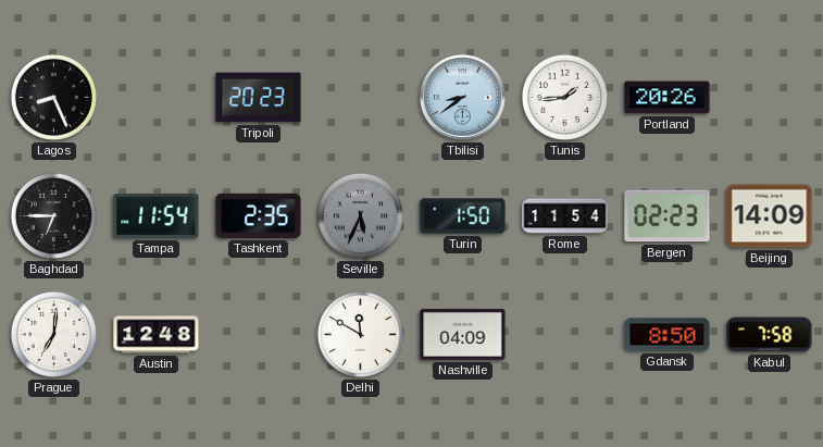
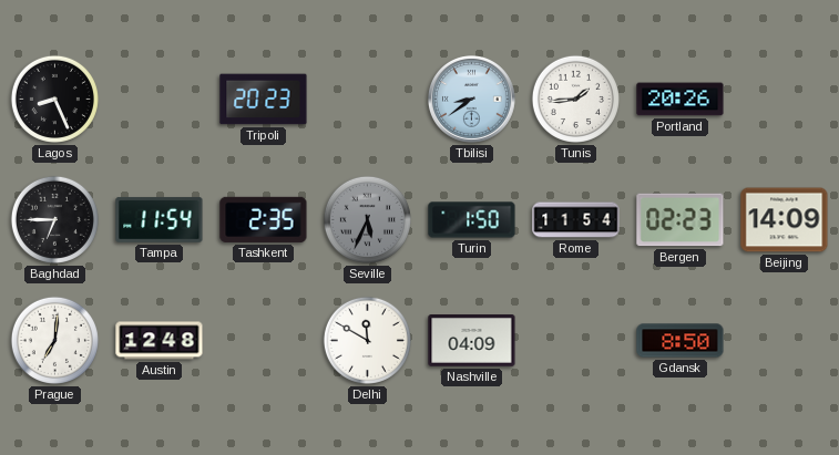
Kabul: 7:58 -> none (770, 335)
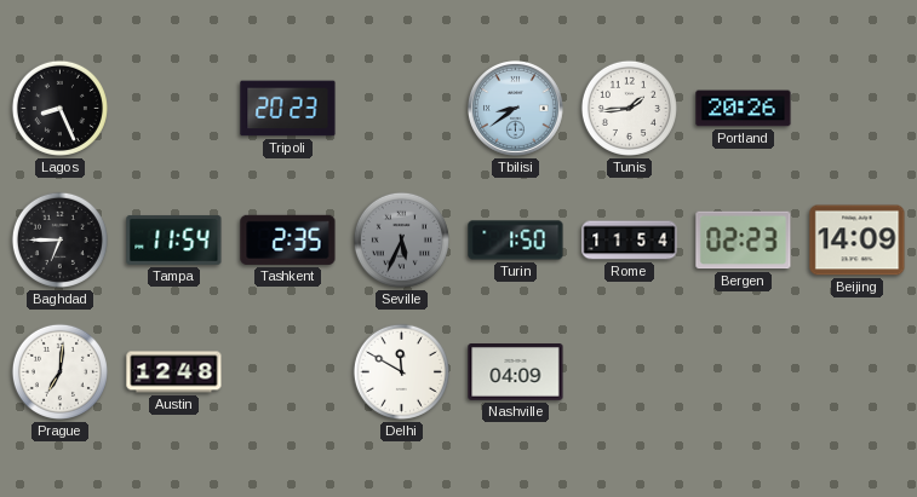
Gdansk: 8:50 -> none (681, 341)
